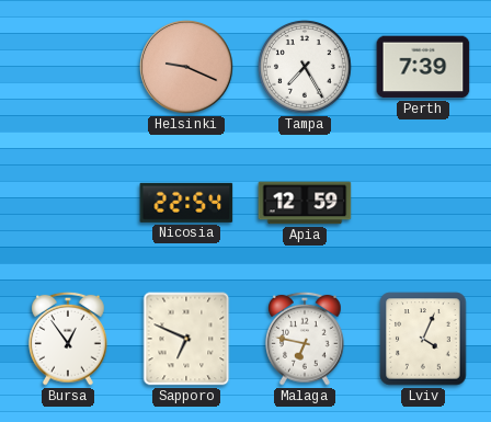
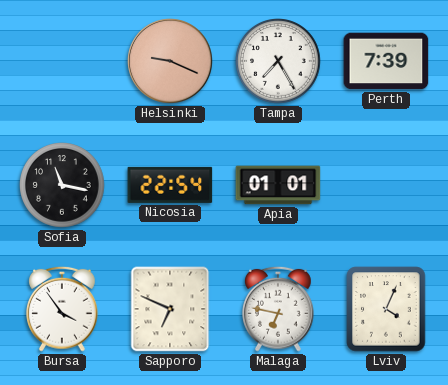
Sofia: none -> 11:17 (63, 186)
Apia: 12:59 -> 01:01 (278, 185)
Bursa: 12:54 -> 3:54 (63, 309)
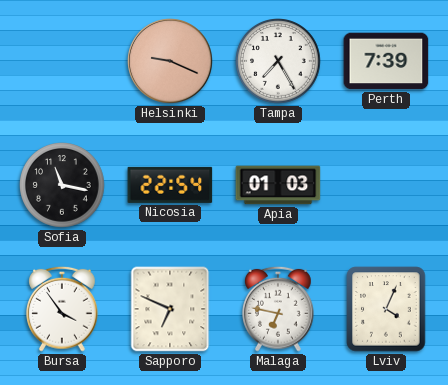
Apia: 01:01 -> 01:03 (278, 185)
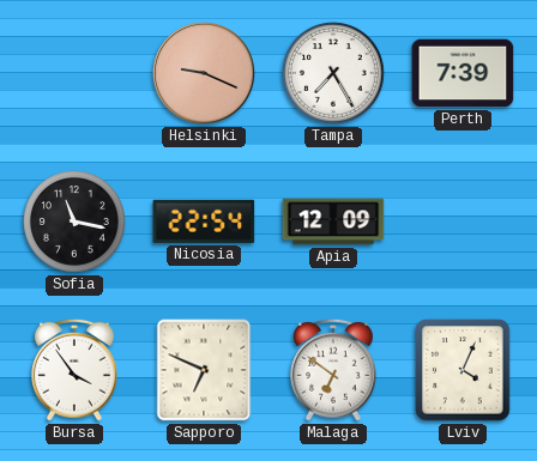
Apia: 01:03 -> 12:09 (333, 222)
Malaga: 6:47 -> 6:51 (334, 370)
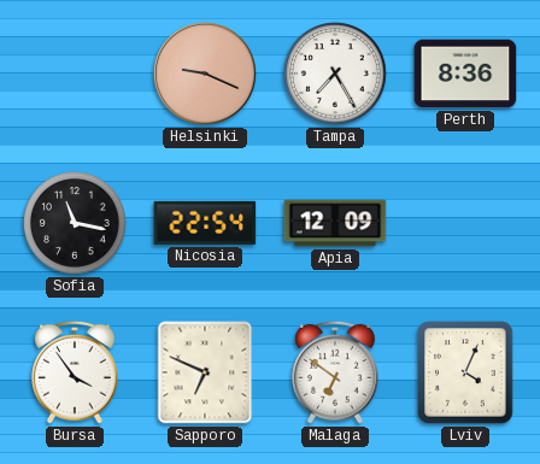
Perth: 7:39 -> 8:36 (465, 74)
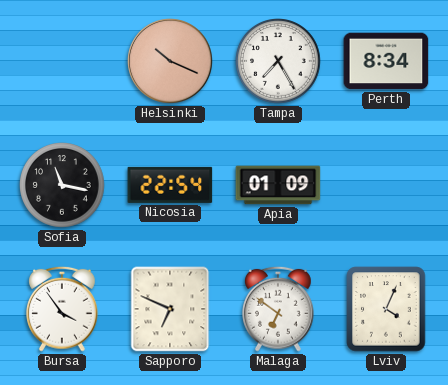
Helsinki: 9:19 -> 10:19 (170, 61)
Perth: 8:36 -> 8:34 (386, 61)
Apia: 12:09 -> 01:09 (278, 185)
